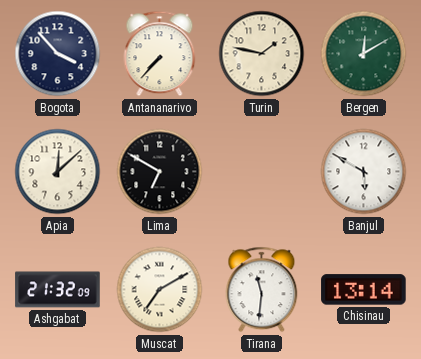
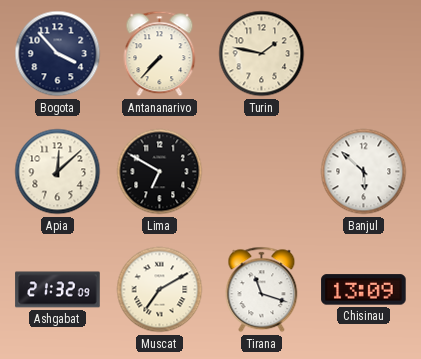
Bergen: 12:10 -> none (364, 54)
Banjul: 5:50 -> 5:52 (364, 172)
Tirana: 11:31 -> 11:18 (262, 290)
Chisinau: 13:14 -> 13:09 (364, 290)
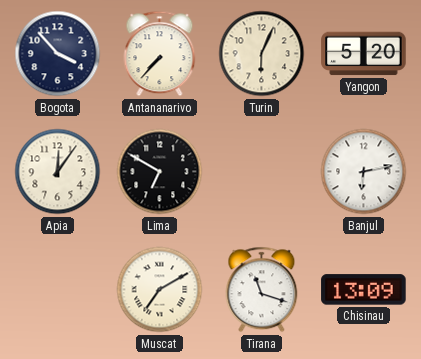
Turin: 1:47 -> 6:04 (262, 54)
Yangon: none -> 5:20 (364, 54)
Apia: 12:08 -> 12:06 (58, 172)
Banjul: 5:52 -> 6:13 (364, 172)
Ashgabat: 21:32 -> none (58, 290)
